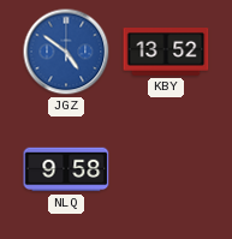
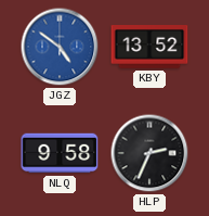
HLP: none -> 2:34 (149, 153)
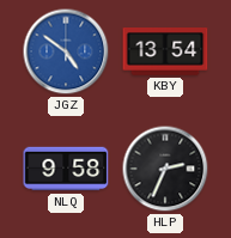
KBY: 13:52 -> 13:54 (165, 53)
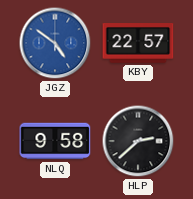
KBY: 13:54 -> 22:57 (138, 44)
HLP: 2:34 -> 2:38 (138, 141)
